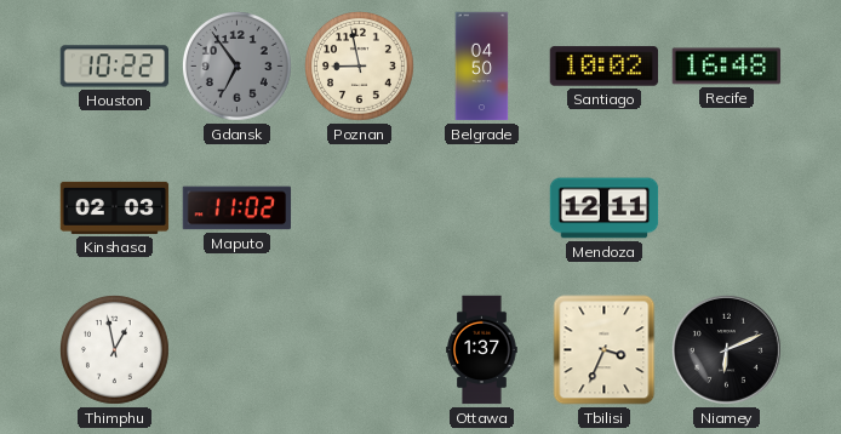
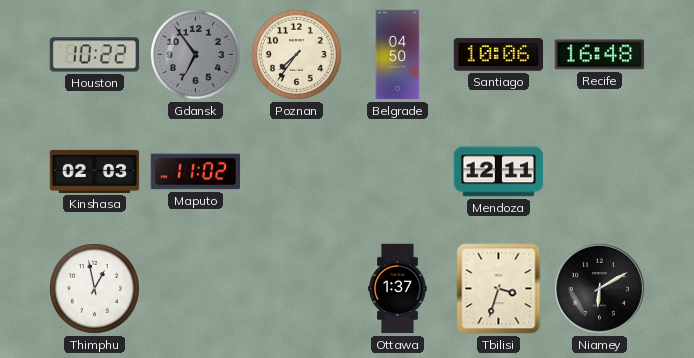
Poznan: 8:58 -> 7:36 (297, 55)
Santiago: 10:02 -> 10:06 (499, 55)
Tbilisi: 3:34 -> 3:33 (499, 289)
Niamey: 6:11 -> 6:10 (599, 288)
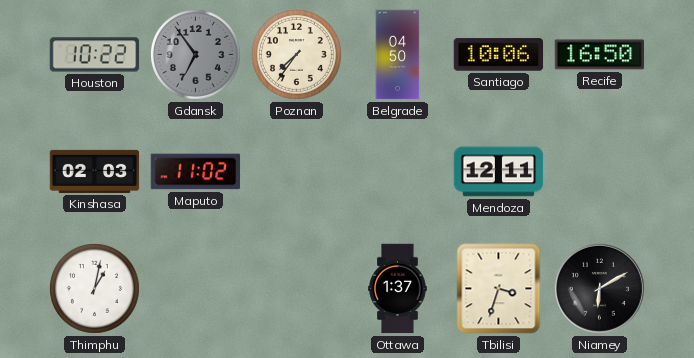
Recife: 16:48 -> 16:50 (600, 55)
Thimphu: 12:58 -> 1:02 (95, 289)
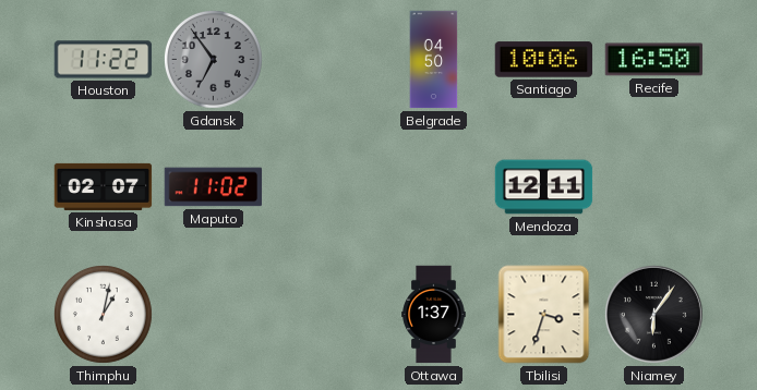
Houston: 10:22 -> 11:22 (104, 60)
Poznan: 7:36 -> none (297, 55)
Kinshasa: 02:03 -> 02:07 (104, 186)
Niamey: 6:10 -> 6:06 (653, 314)
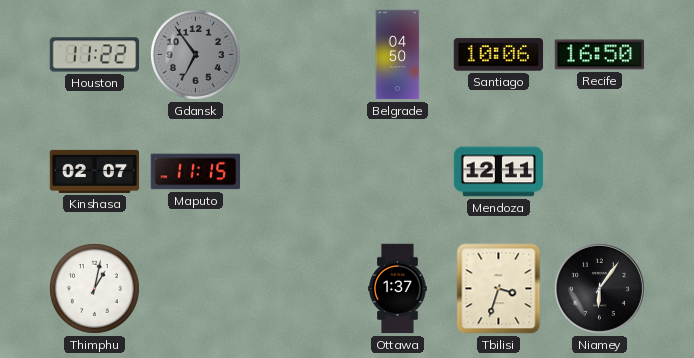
Maputo: 11:02 -> 11:15 (196, 172)
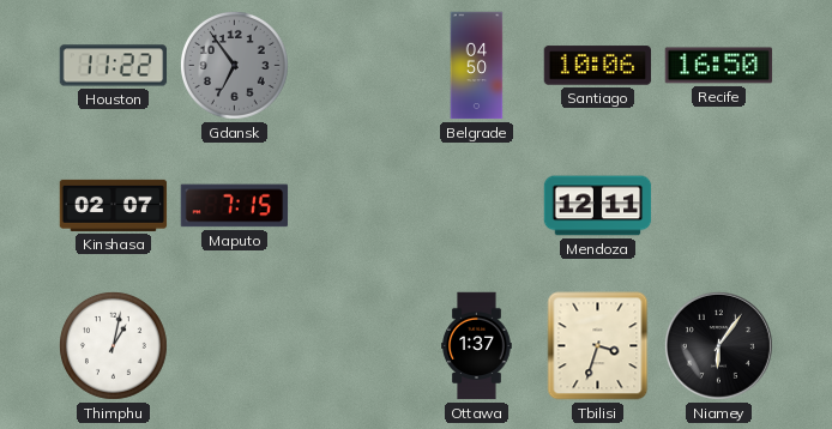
Maputo: 11:15 -> 7:15 (235, 206)
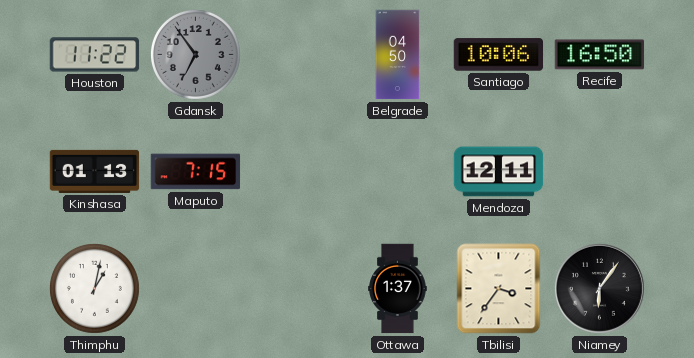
Kinshasa: 02:07 -> 01:13 (95, 171)
Tbilisi: 3:33 -> 3:36 (499, 289)
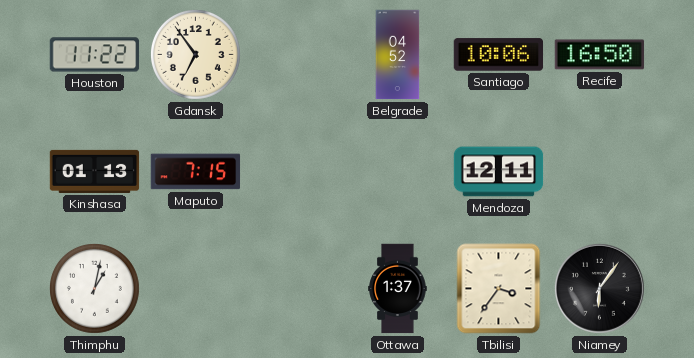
Gdansk dial: grey -> cream (196, 55)
Belgrade: 04:50 -> 04:52 (398, 55)
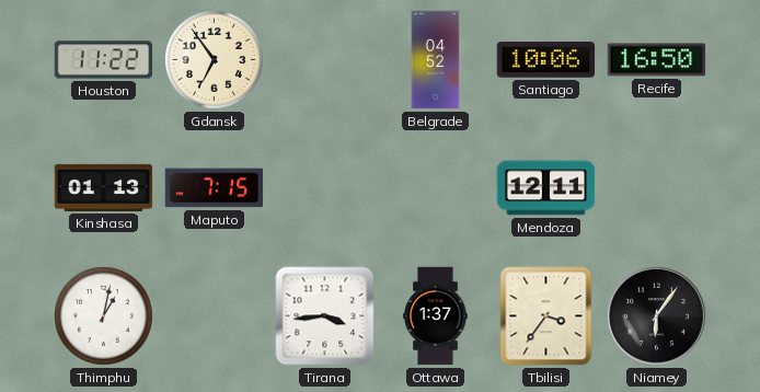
Tirana: none -> 3:44 (325, 316)
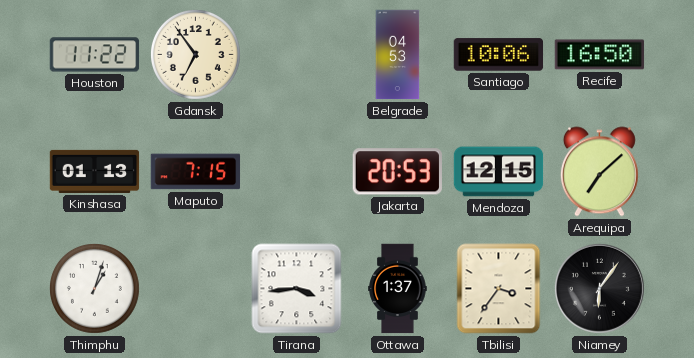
Belgrade: 04:52 -> 04:53 (398, 55)
Jakarta: none -> 20:53 (397, 172)
Mendoza: 12:11 -> 12:15 (499, 172)
Arequipa: none -> 7:08 (599, 172)
Thimphu: 1:02 -> 1:03 (95, 289)
